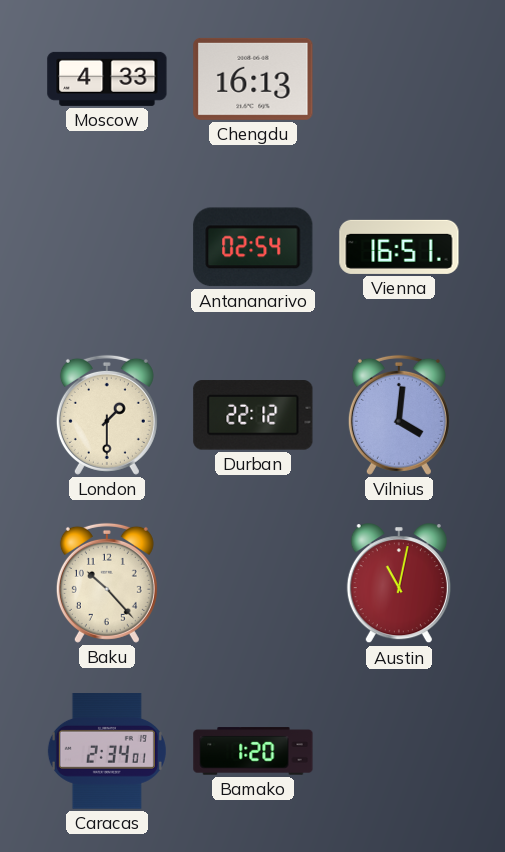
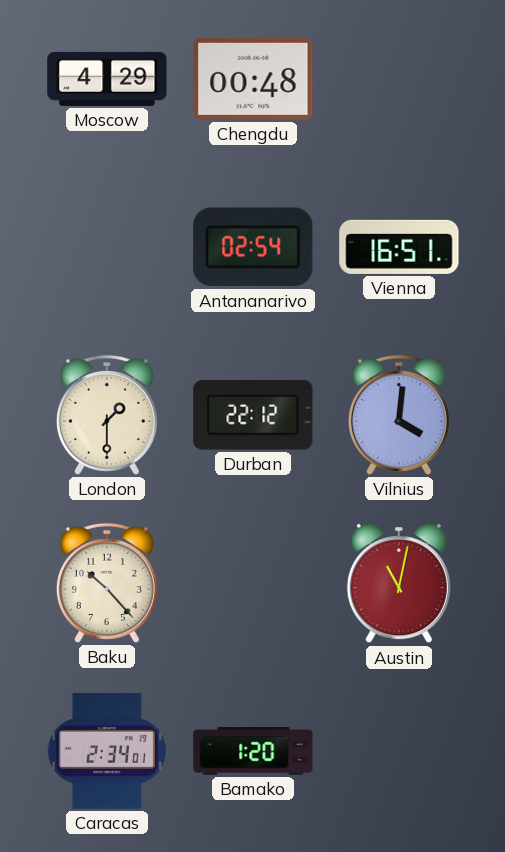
Moscow: 4:33 -> 4:29 (107, 79)
Chengdu: 16:13 -> 00:48 (253, 79)
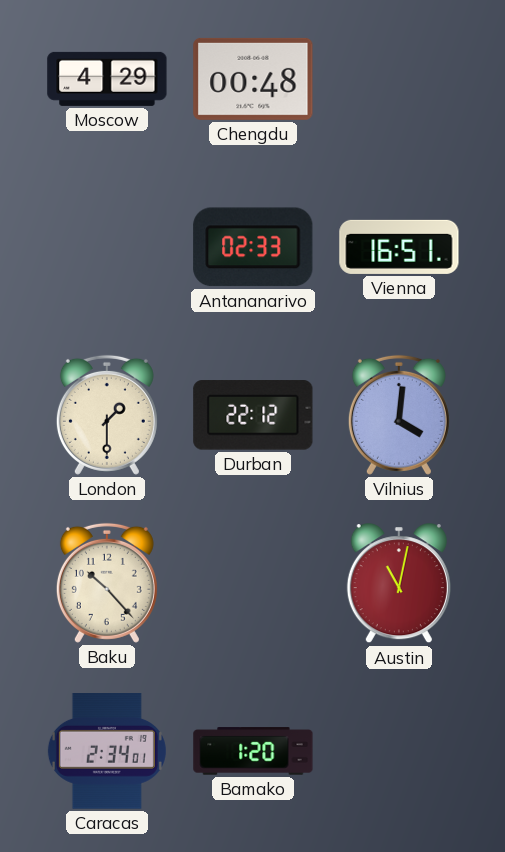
Antananarivo: 02:54 -> 02:33 (253, 247)
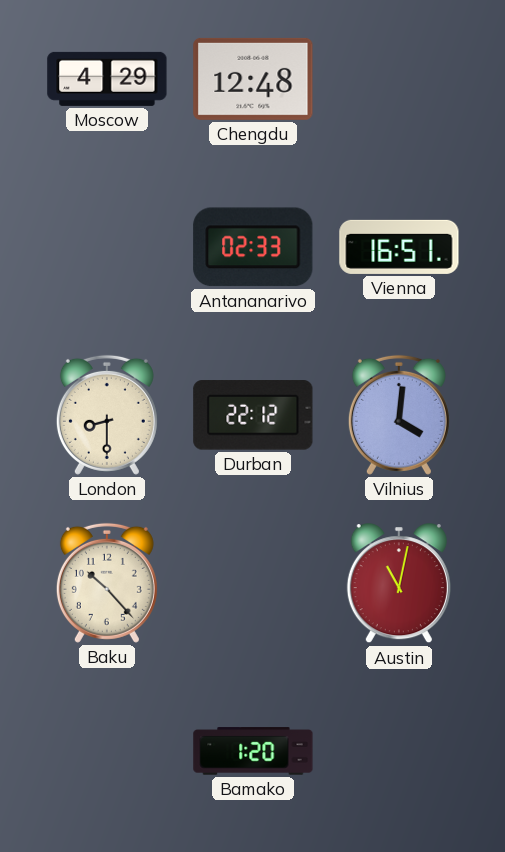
Chengdu: 00:48 -> 12:48 (253, 79)
London: 1:30 -> 8:30 (107, 415)
Caracas: 2:34 -> none (107, 752)
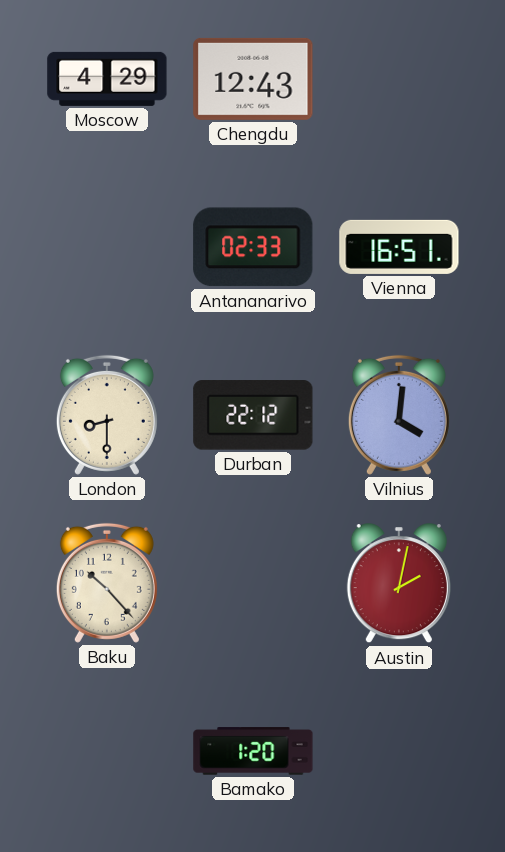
Chengdu: 12:48 -> 12:43 (253, 79)
Austin: 11:02 -> 2:02 (399, 584)
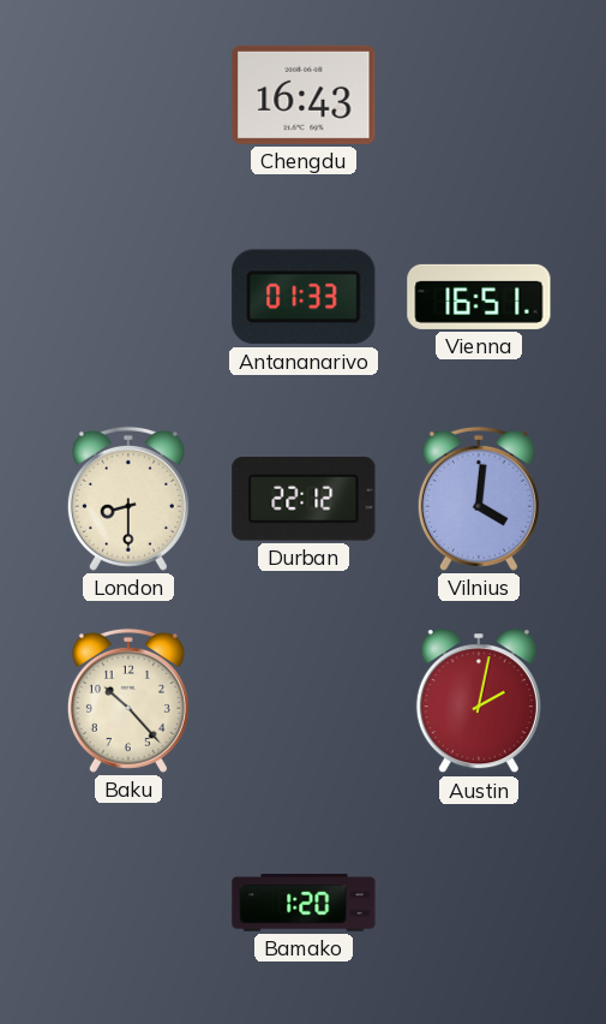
Moscow: 4:29 -> none (107, 79)
Chengdu: 12:43 -> 16:43 (304, 95)
Antananarivo: 02:33 -> 01:33 (304, 297)
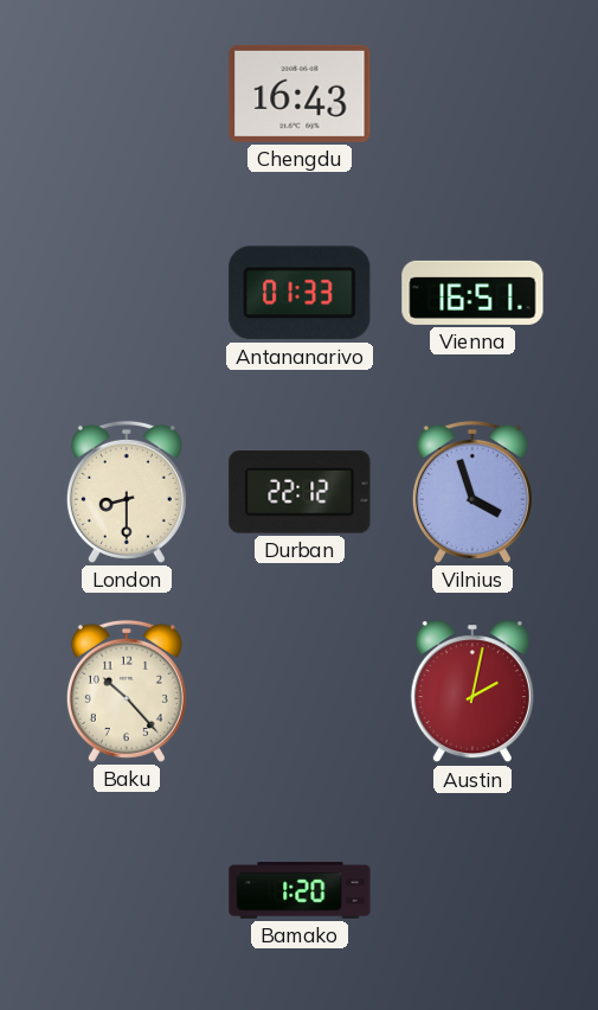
Vilnius: 4:01 -> 3:57 (472, 492)
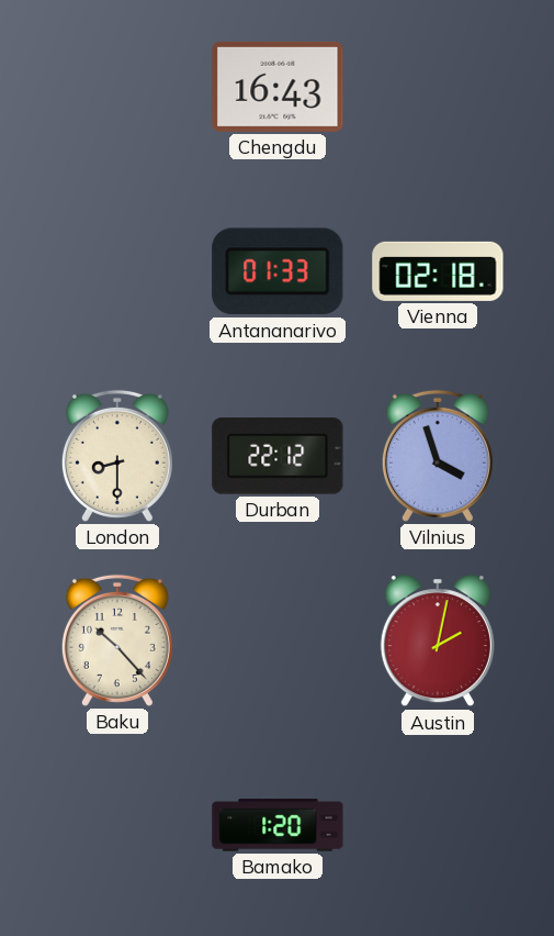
Vienna: 16:51 -> 02:18 (438, 271)
